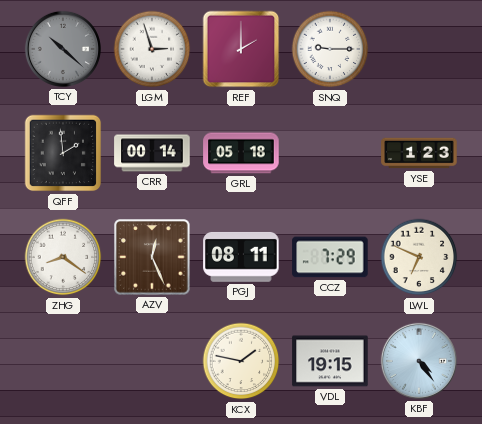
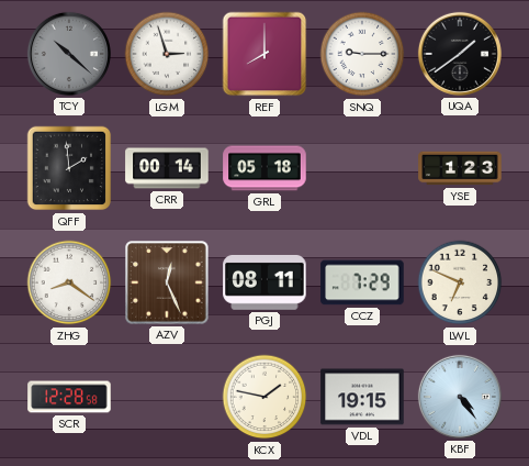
REF: 2:00 -> 8:00 (264, 54)
UQA: none -> 1:39 (460, 54)
SCR: none -> 12:28 (69, 397)
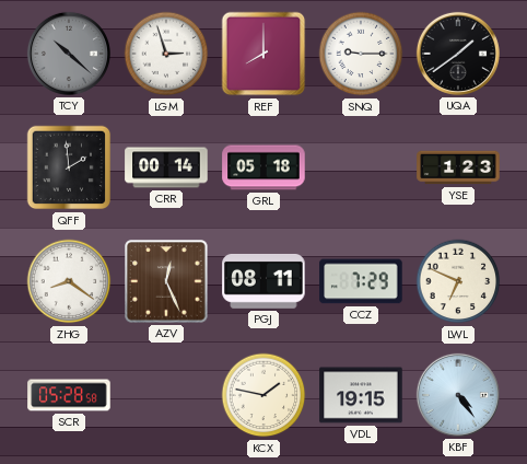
SCR: 12:28 -> 05:28 (69, 395)
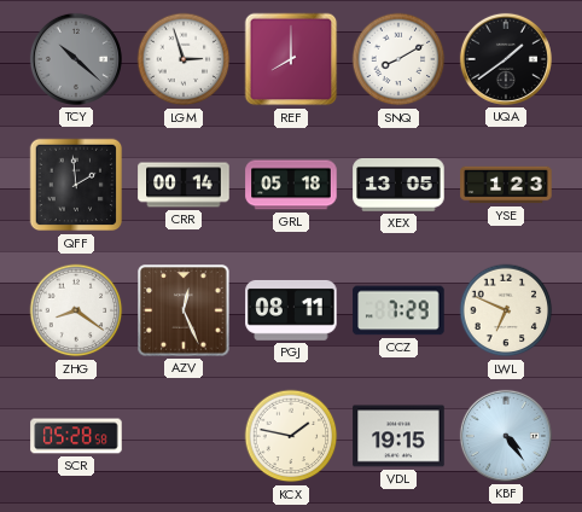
SNQ: 9:15 -> 8:10 (398, 59)
XEX: none -> 13:05 (398, 186)
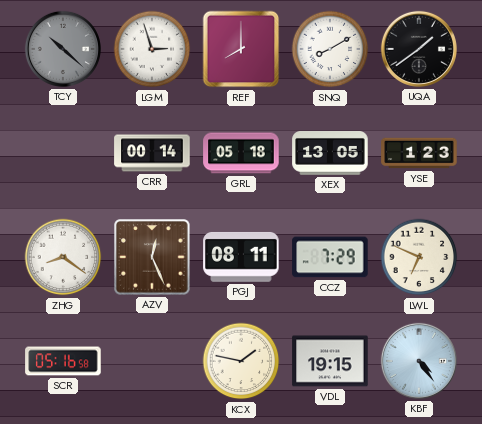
QFF: 1:59 -> none (76, 185)
SCR: 05:28 -> 05:16 (63, 361)
